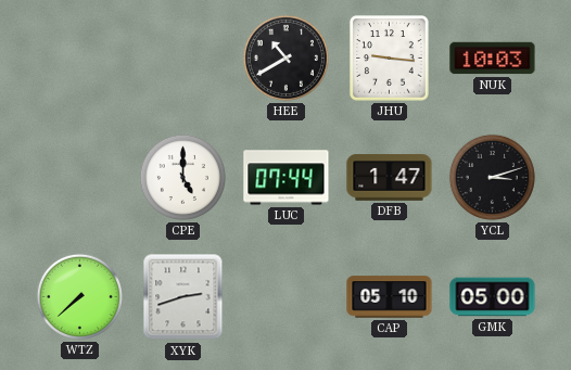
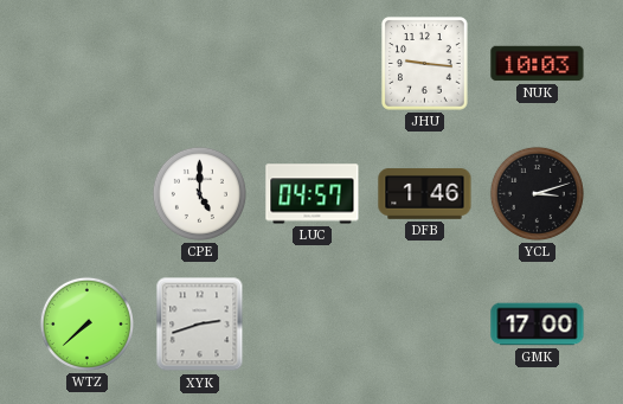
HEE: 10:40 -> none (285, 58)
LUC: 07:44 -> 04:57 (313, 194)
DFB: 1:47 -> 1:46 (425, 194)
CAP: 05:10 -> none (390, 297)
GMK: 05:00 -> 17:00 (538, 325)
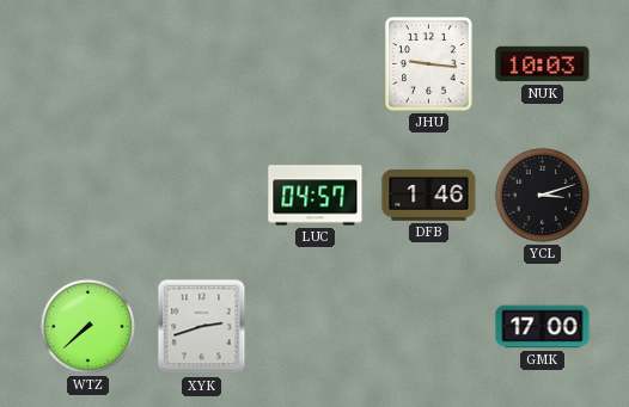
CPE: 5:00 -> none (199, 193)
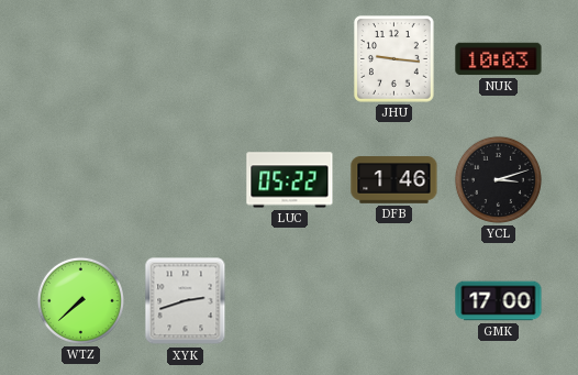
LUC: 04:57 -> 05:22 (290, 180)
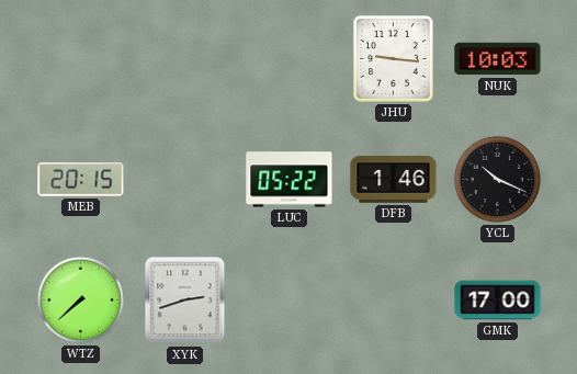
MEB: none -> 20:15 (81, 180)
YCL: 3:12 -> 10:19 (497, 179)
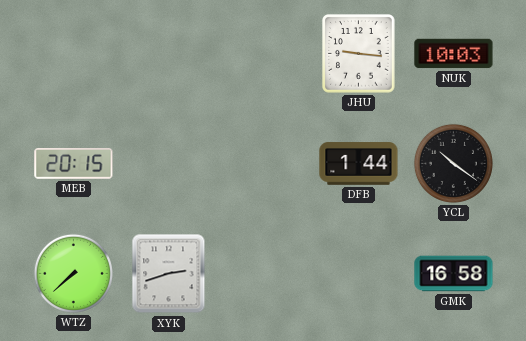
LUC: 05:22 -> none (290, 180)
DFB: 1:46 -> 1:44 (359, 164)
YCL: 10:19 -> 10:21 (453, 163)
GMK: 17:00 -> 16:58 (454, 274)
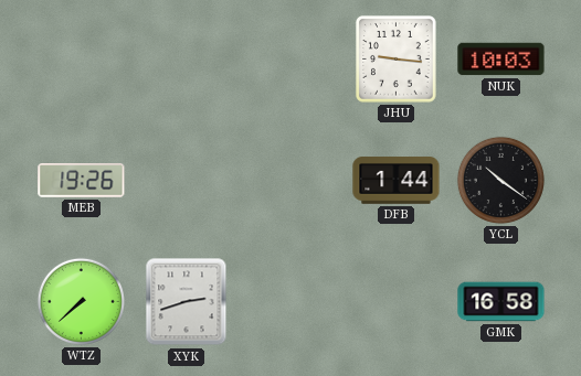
MEB: 20:15 -> 19:26 (82, 181)
